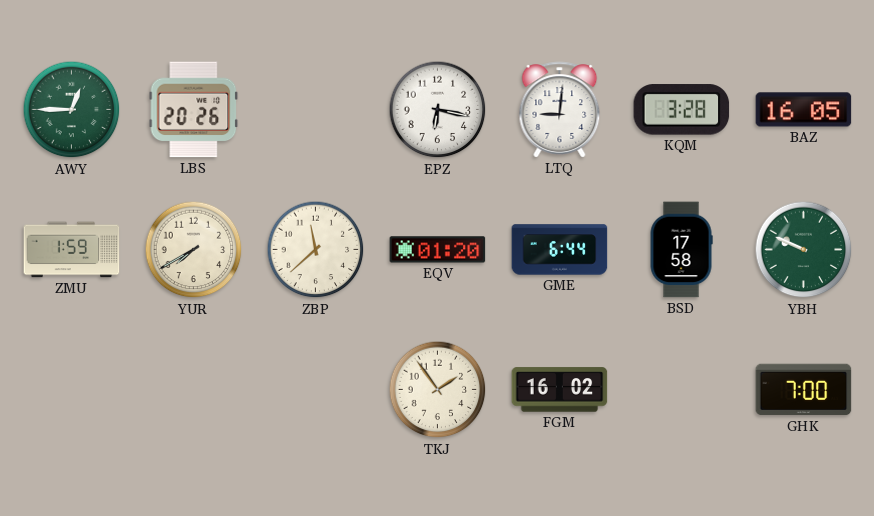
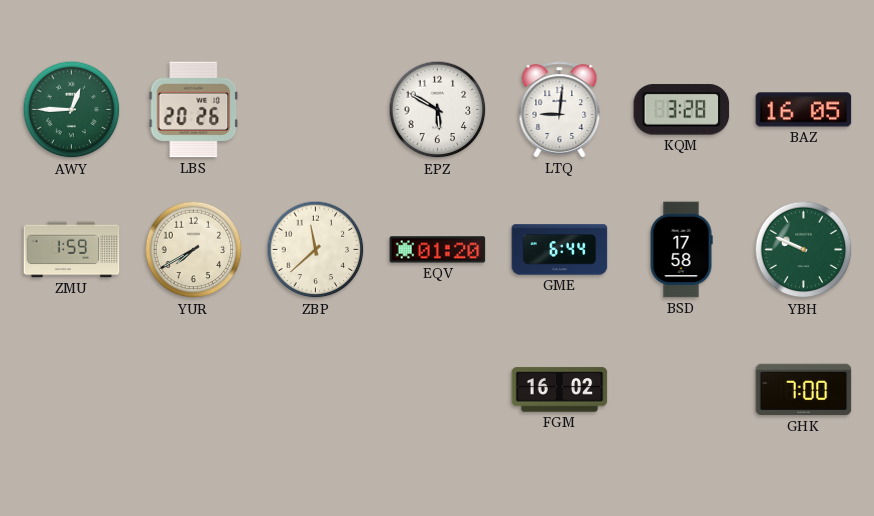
EPZ: 6:17 -> 5:50 (438, 110)
TKJ: 1:54 -> none (438, 390)
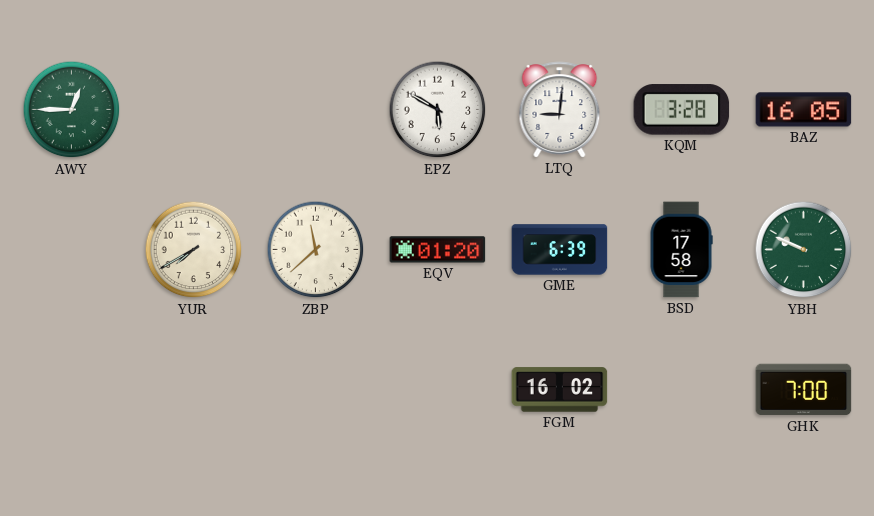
LBS: 20:26 -> none (194, 110)
ZMU: 1:59 -> none (72, 250)
GME: 6:44 -> 6:39 (560, 250)
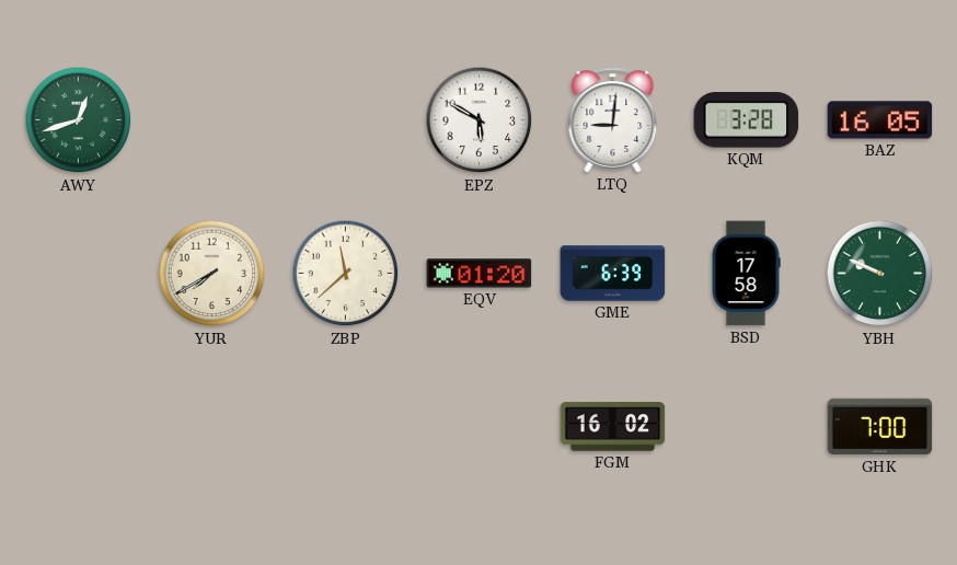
AWY: 12:45 -> 12:42 (79, 120)
